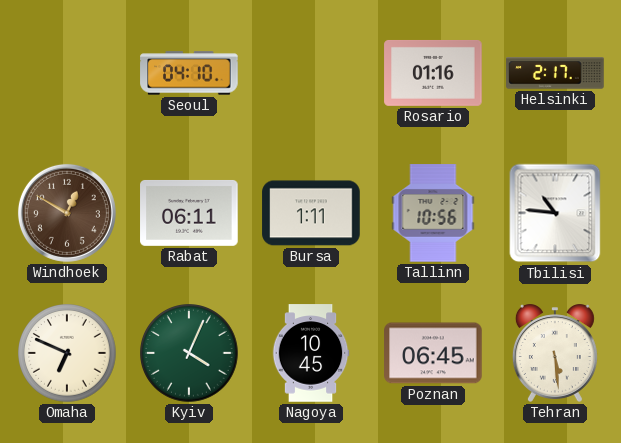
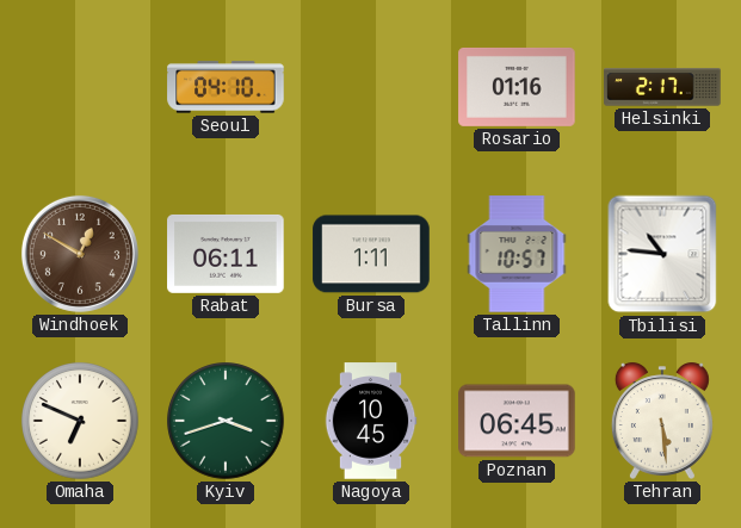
Tallinn: 10:56 -> 10:57 (517, 254)
Kyiv: 4:04 -> 3:42 (226, 421)
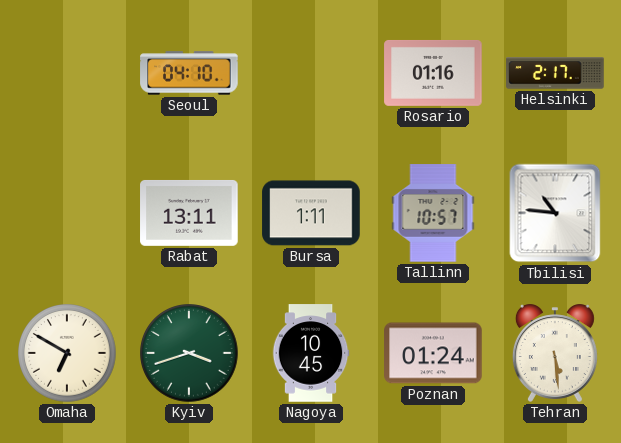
Windhoek: 12:50 -> none (80, 254)
Rabat: 06:11 -> 13:11 (189, 213)
Omaha: 6:49 -> 6:50 (67, 353)
Poznan: 06:45 -> 01:24 (433, 353)
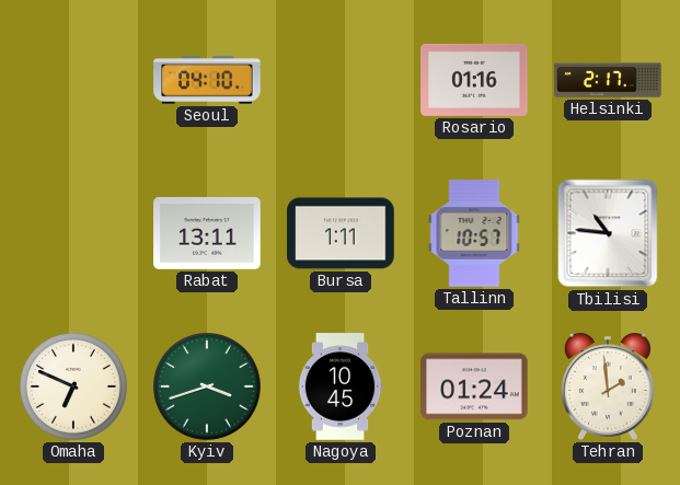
Omaha: 6:50 -> 6:49 (73, 386)
Tehran: 5:29 -> 1:59 (608, 386)
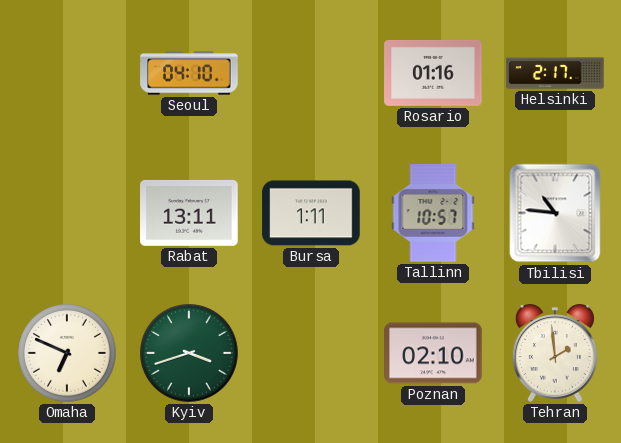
Nagoya: 10:45 -> none (341, 386)
Poznan: 01:24 -> 02:10 (433, 353)
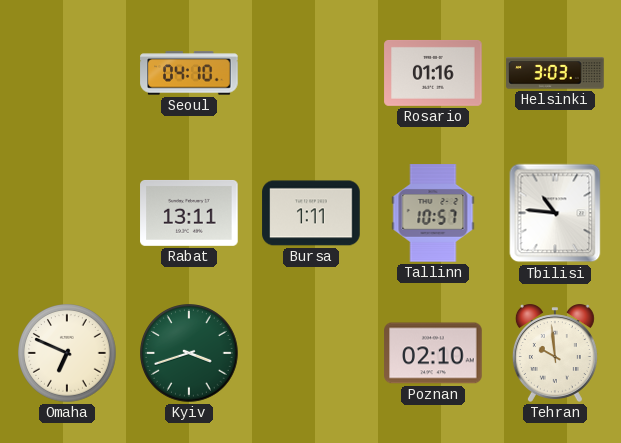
Helsinki: 2:17 -> 3:03 (555, 73)
Tehran: 1:59 -> 9:59 (555, 353)
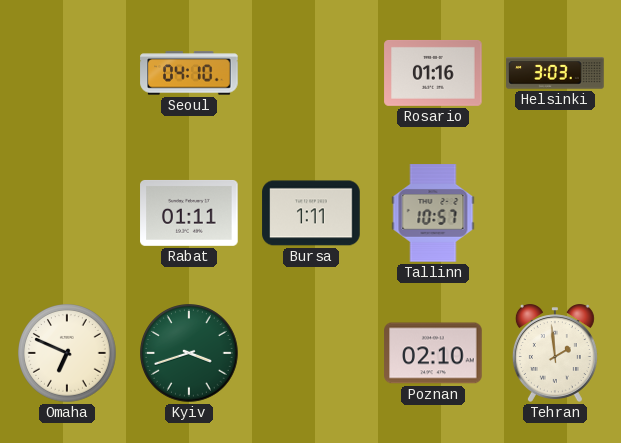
Rabat: 13:11 -> 01:11 (189, 213)
Tbilisi: 10:46 -> none (555, 213)
Tehran: 9:59 -> 1:59 (555, 353)
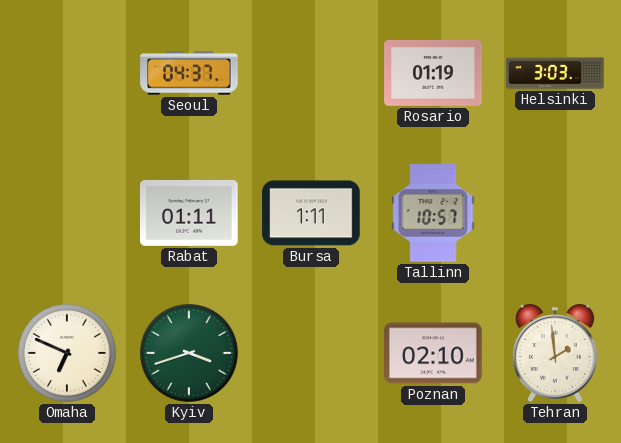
Seoul: 04:10 -> 04:37 (189, 73)
Rosario: 01:16 -> 01:19 (433, 73)
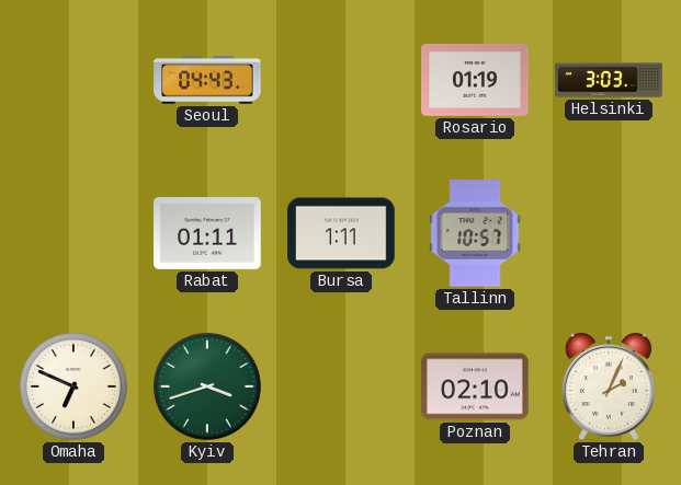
Seoul: 04:37 -> 04:43 (207, 80)
Tehran: 1:59 -> 2:04 (609, 386)
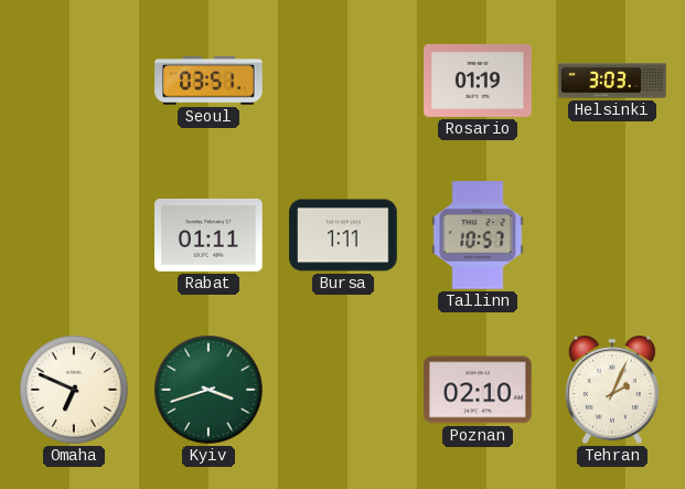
Seoul: 04:43 -> 03:51 (208, 81)
